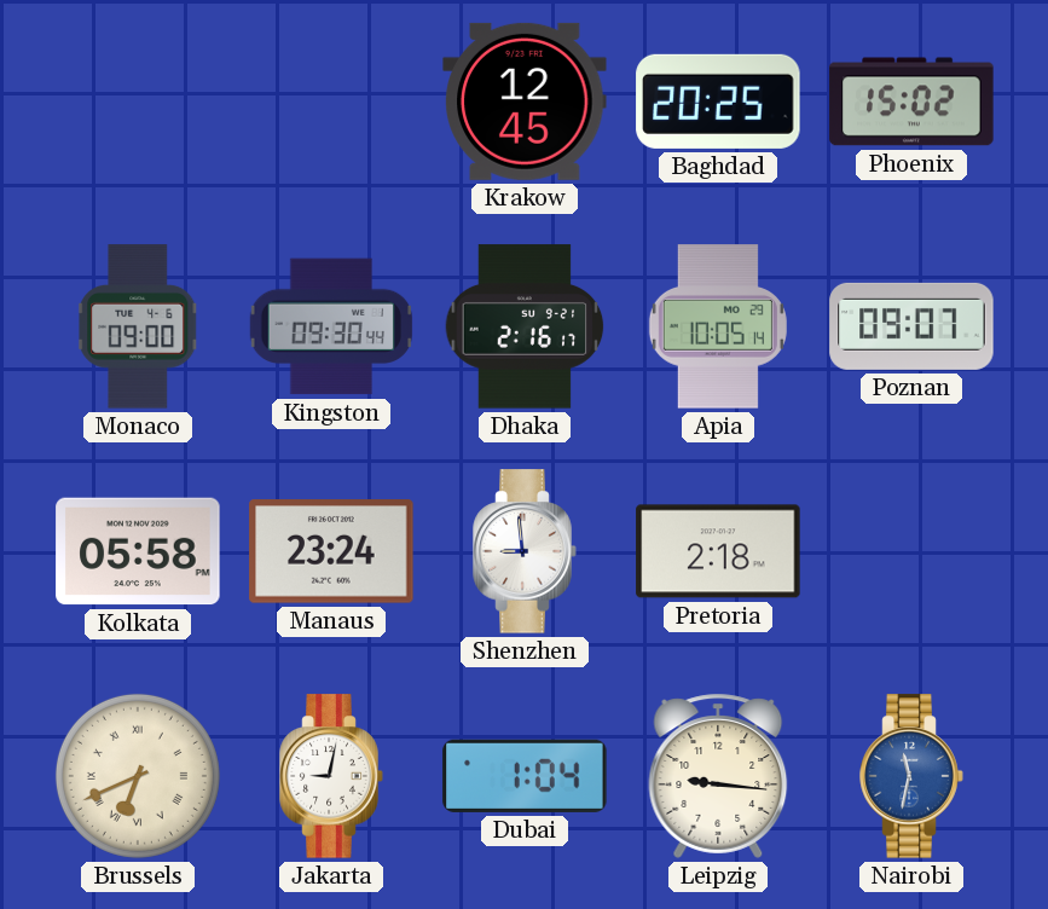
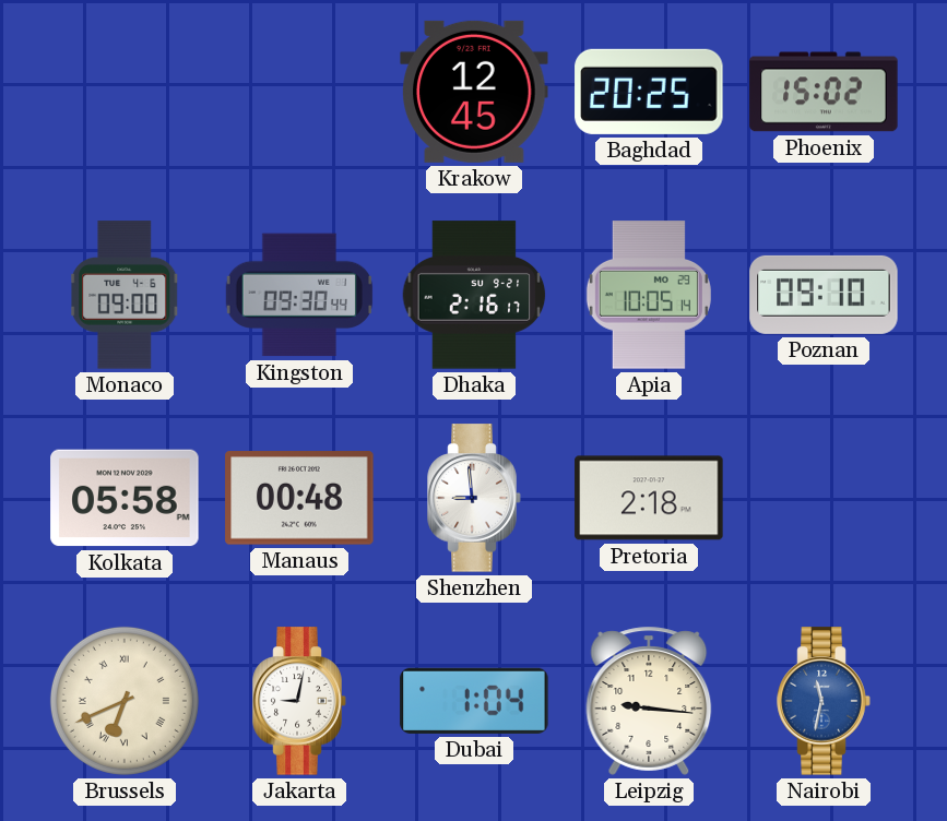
Poznan: 09:07 -> 09:10 (824, 295)
Manaus: 23:24 -> 00:48 (299, 498)
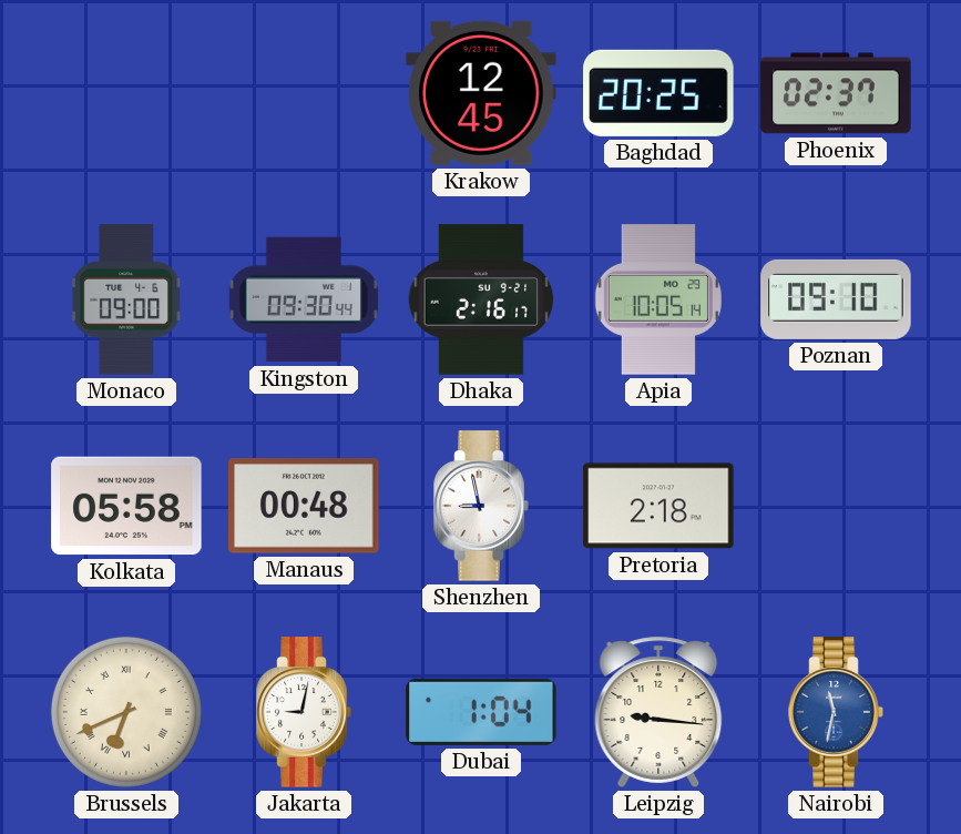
Phoenix: 15:02 -> 02:37 (836, 93)
Shenzhen: 8:59 -> 8:58 (481, 506)
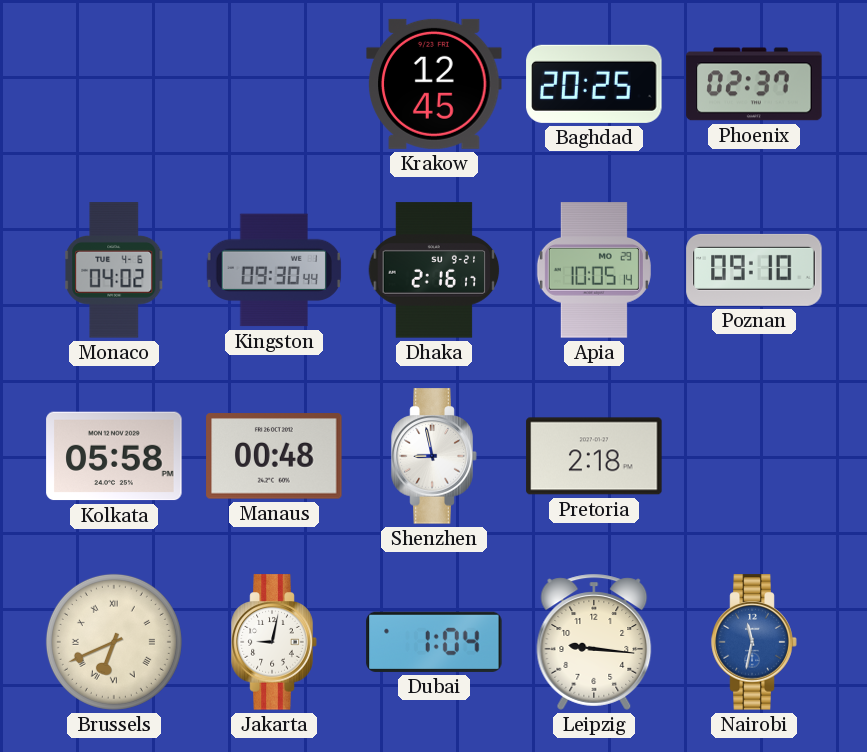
Monaco: 09:00 -> 04:02 (114, 270)
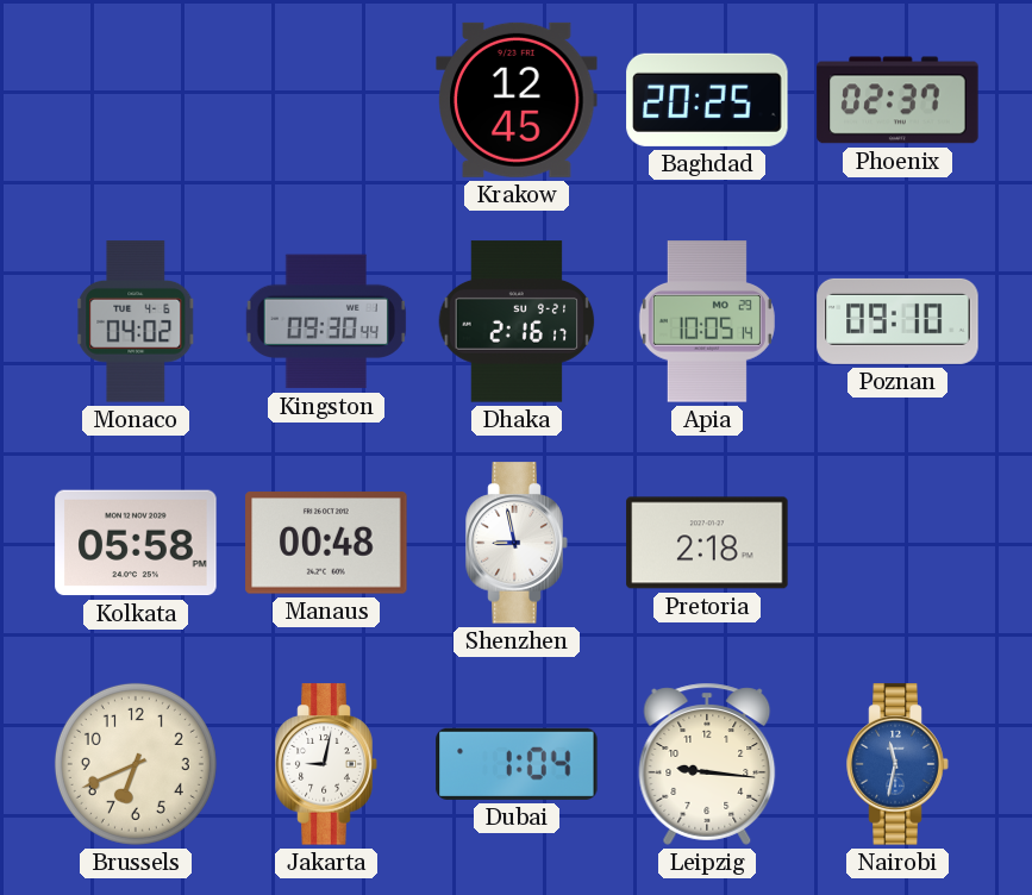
Brussels numerals: Roman -> Arabic (136, 764)
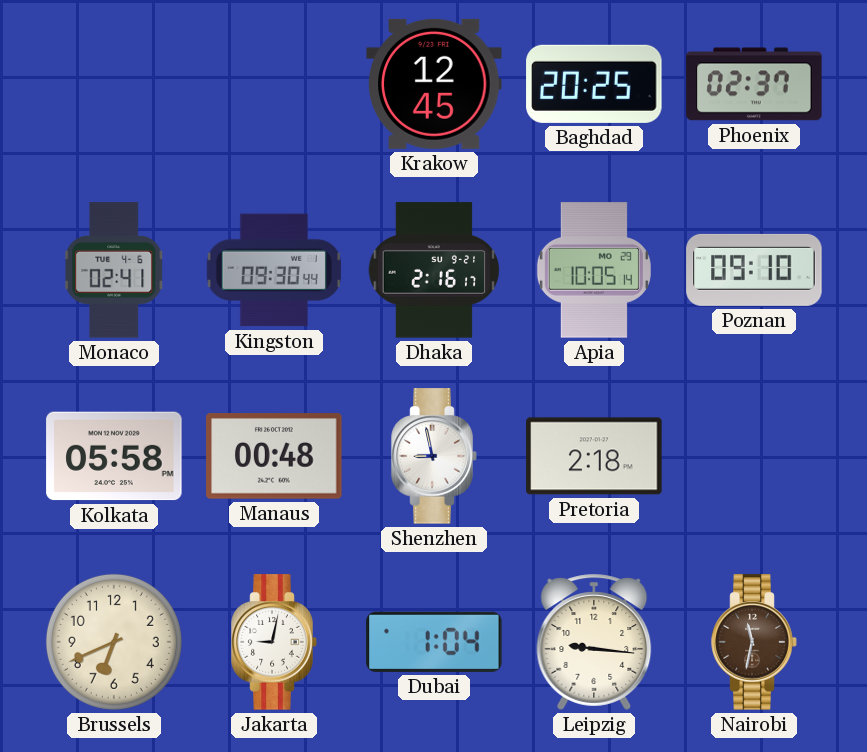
Monaco: 04:02 -> 02:41 (114, 270)
Nairobi dial: blue -> brown (754, 642)
